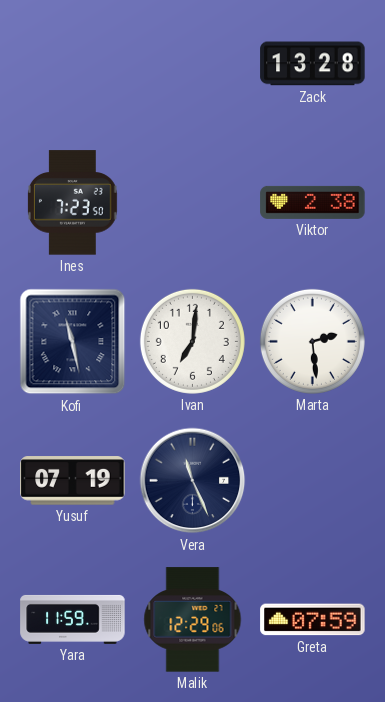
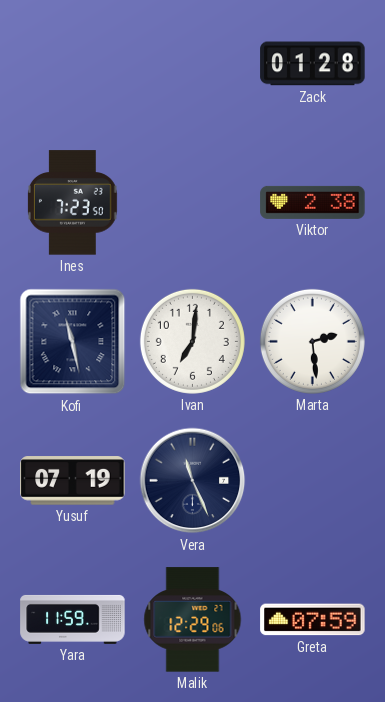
Zack: 13:28 -> 01:28 (313, 64)
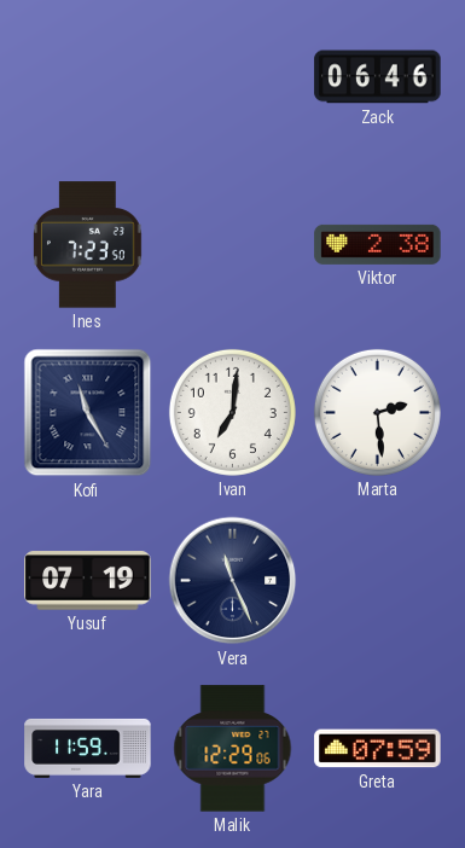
Zack: 01:28 -> 06:46 (378, 77)
Kofi: 11:28 -> 11:25 (88, 413)
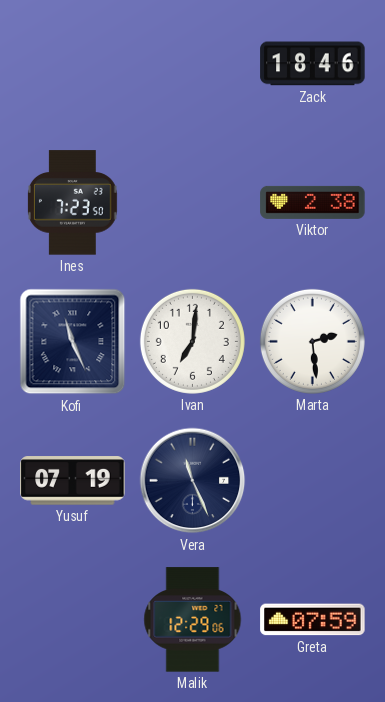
Zack: 06:46 -> 18:46 (313, 64)
Kofi: 11:25 -> 11:26 (73, 342)
Yara: 11:59 -> none (88, 748)
